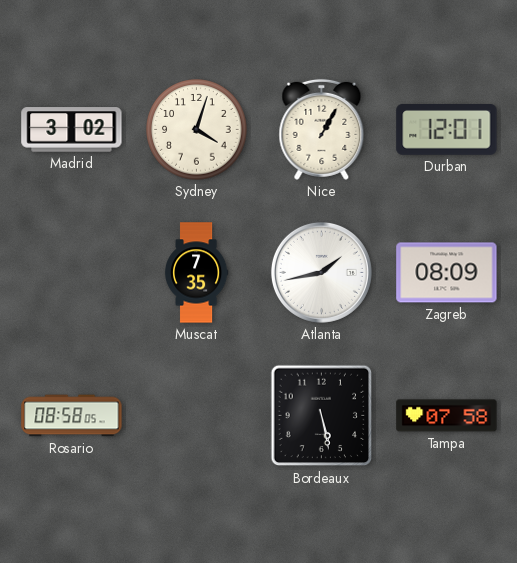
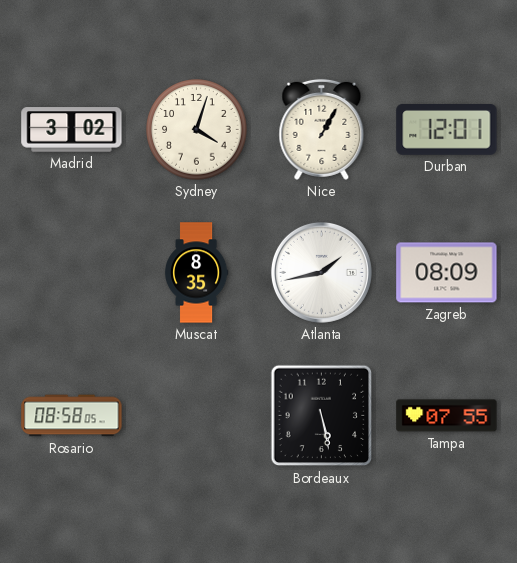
Muscat: 7:35 -> 8:35 (196, 273)
Tampa: 07:58 -> 07:55 (447, 416)
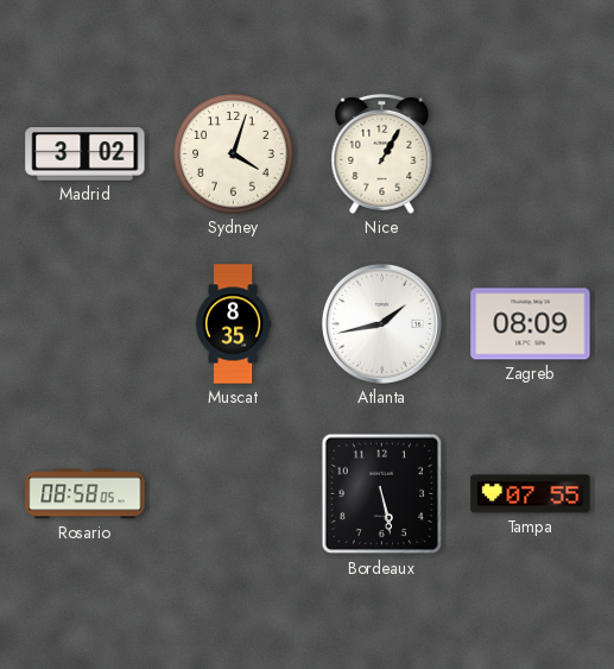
Durban: 12:01 -> none (447, 130)
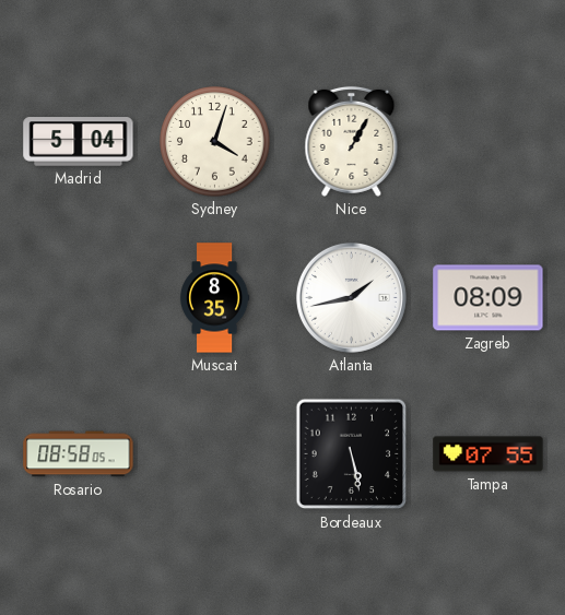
Madrid: 3:02 -> 5:04 (79, 142)
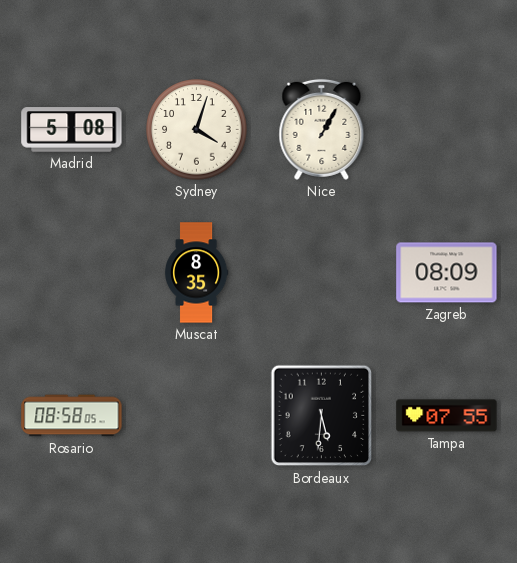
Madrid: 5:04 -> 5:08 (72, 130)
Atlanta: 1:43 -> none (351, 297)
Bordeaux: 5:28 -> 5:31 (322, 416)
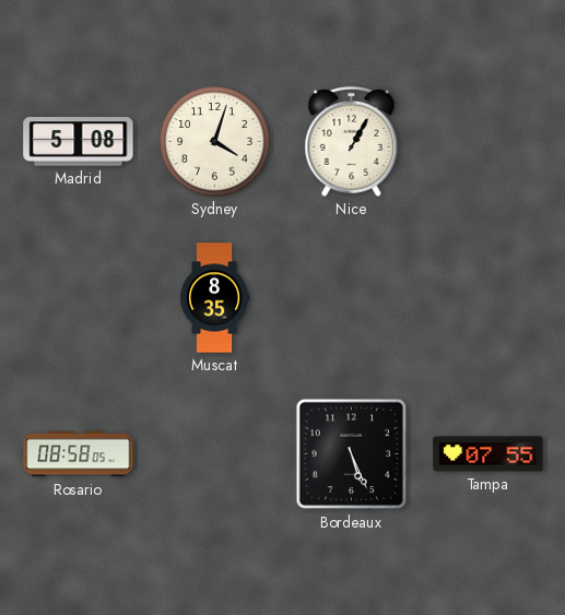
Zagreb: 08:09 -> none (447, 273)
Bordeaux: 5:31 -> 5:26 (352, 454)
